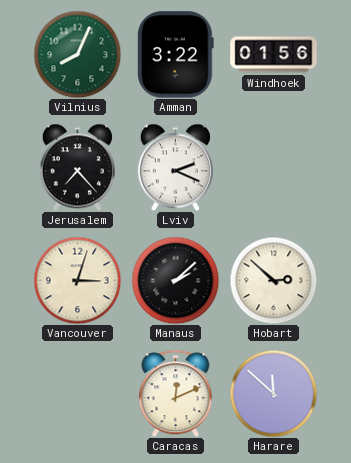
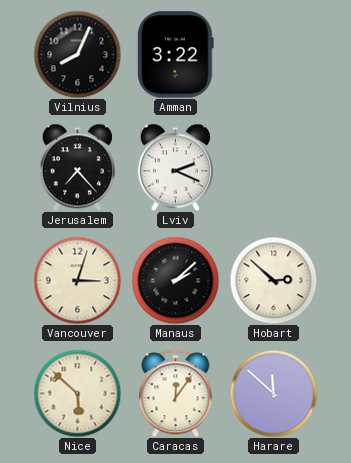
Vilnius dial: green -> black (77, 54)
Windhoek: 01:56 -> none (274, 55)
Nice: none -> 5:52 (77, 393)
Caracas: 12:11 -> 12:06 (176, 393)
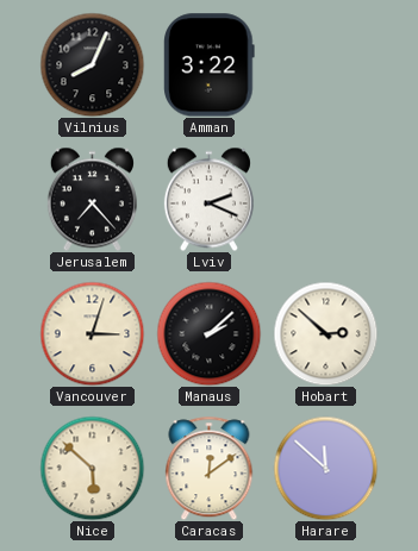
Caracas: 12:06 -> 12:09 (210, 468)
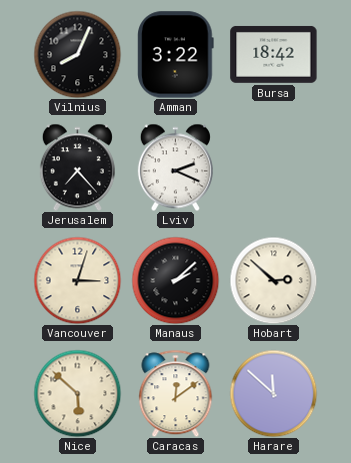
Bursa: none -> 18:42 (274, 54)
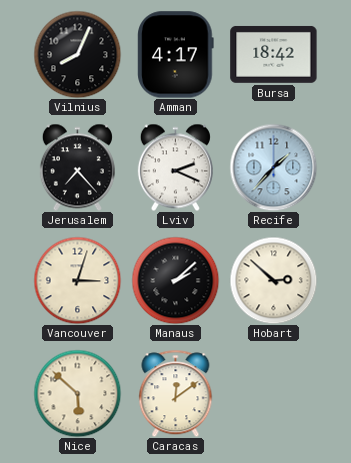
Amman: 3:22 -> 4:17 (176, 55)
Recife: none -> 1:37 (273, 167)
Harare: 11:52 -> none (273, 393)
